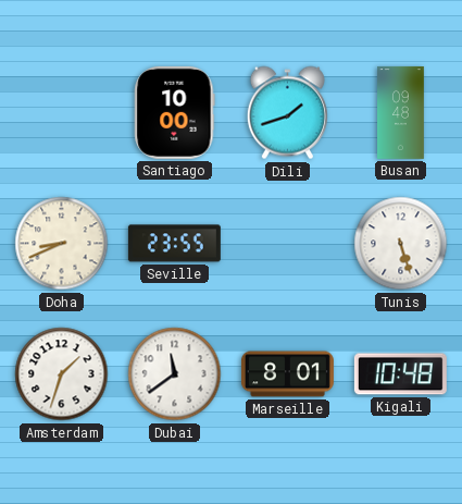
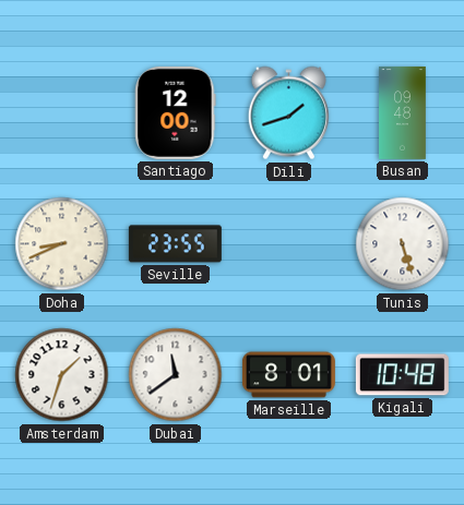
Santiago: 10:00 -> 12:00 (176, 112)
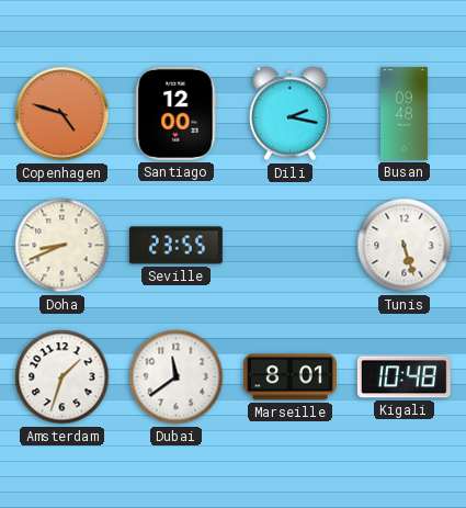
Copenhagen: none -> 4:48 (62, 114)
Dili: 1:42 -> 2:17 (289, 114)
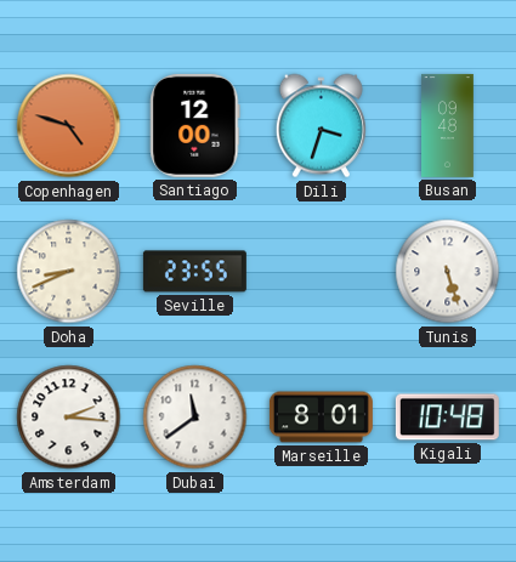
Dili: 2:17 -> 3:33 (321, 126)
Amsterdam: 1:33 -> 2:16 (69, 418)
